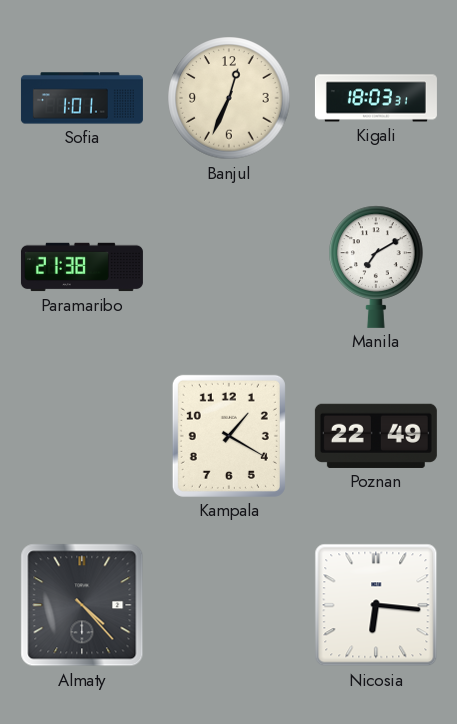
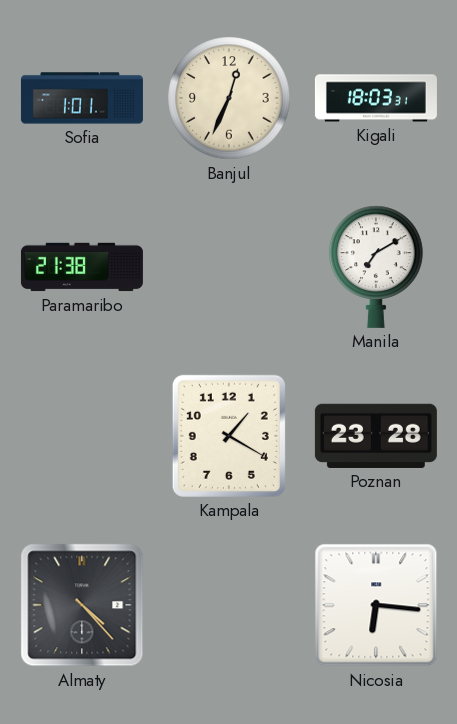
Poznan: 22:49 -> 23:28 (376, 436)
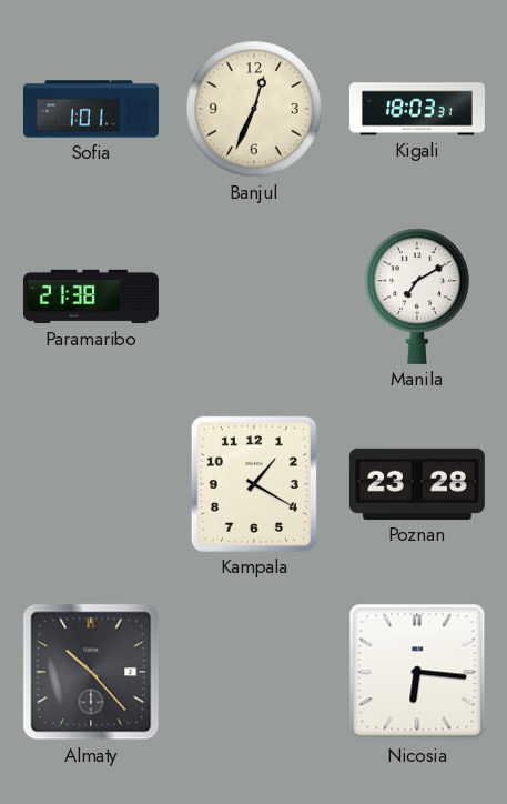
Almaty: 4:23 -> 10:23 (91, 672)
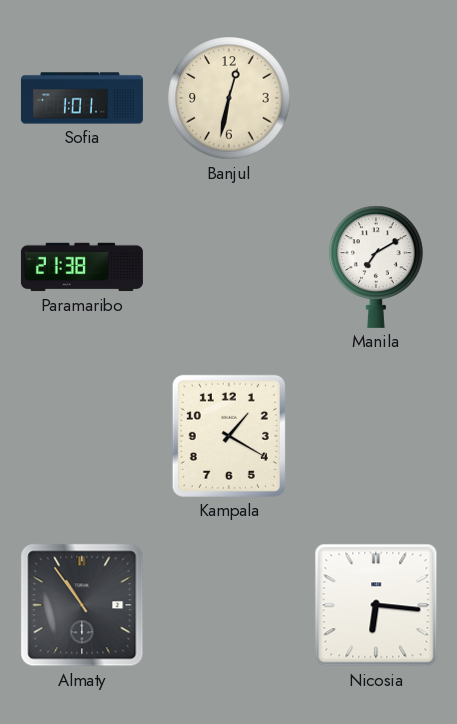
Banjul: 12:34 -> 12:32 (229, 98)
Kigali: 18:03 -> none (417, 109)
Poznan: 23:28 -> none (417, 484)
Almaty: 10:23 -> 10:54 (82, 605)
